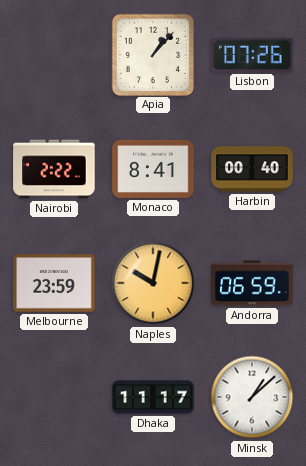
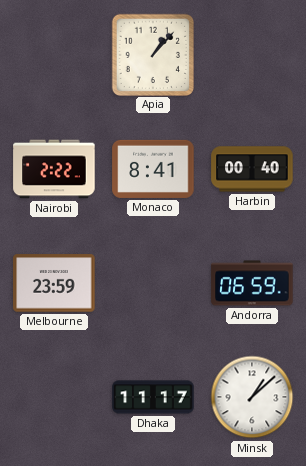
Lisbon: 07:26 -> none (252, 55)
Naples: 10:02 -> none (153, 283)
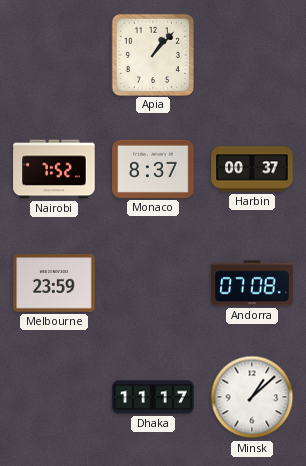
Nairobi: 2:22 -> 7:52 (54, 169)
Monaco: 8:41 -> 8:37 (153, 169)
Harbin: 00:40 -> 00:37 (252, 169)
Andorra: 06:59 -> 07:08 (252, 283)
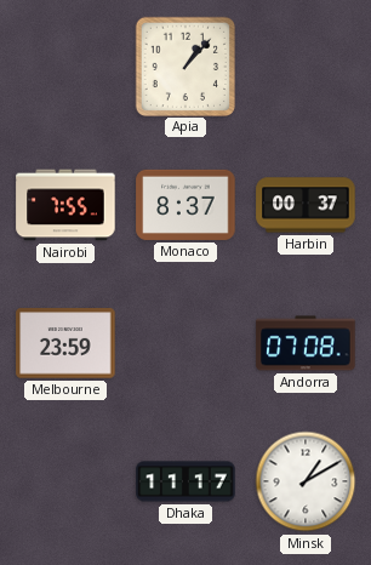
Nairobi: 7:52 -> 7:55 (65, 205)
Minsk: 1:08 -> 1:10 (306, 481)
